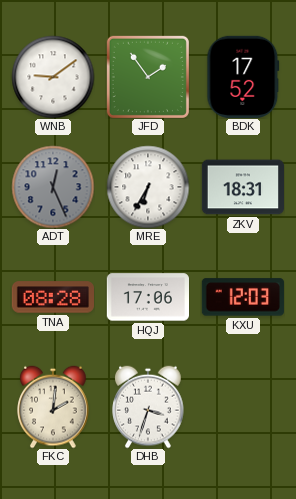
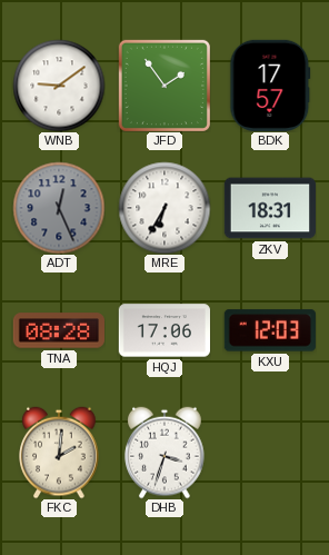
BDK: 17:52 -> 17:57 (270, 86)
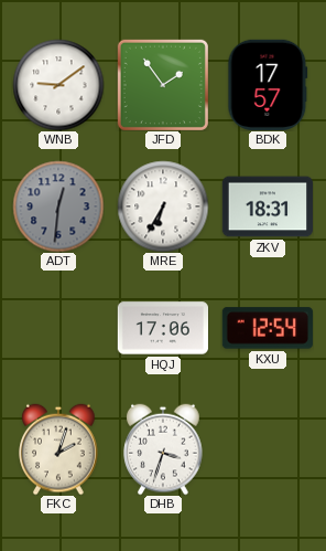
ADT: 12:26 -> 12:31 (58, 206)
TNA: 08:28 -> none (58, 330)
KXU: 12:03 -> 12:54 (268, 328)
FKC: 2:01 -> 2:03 (58, 449)
